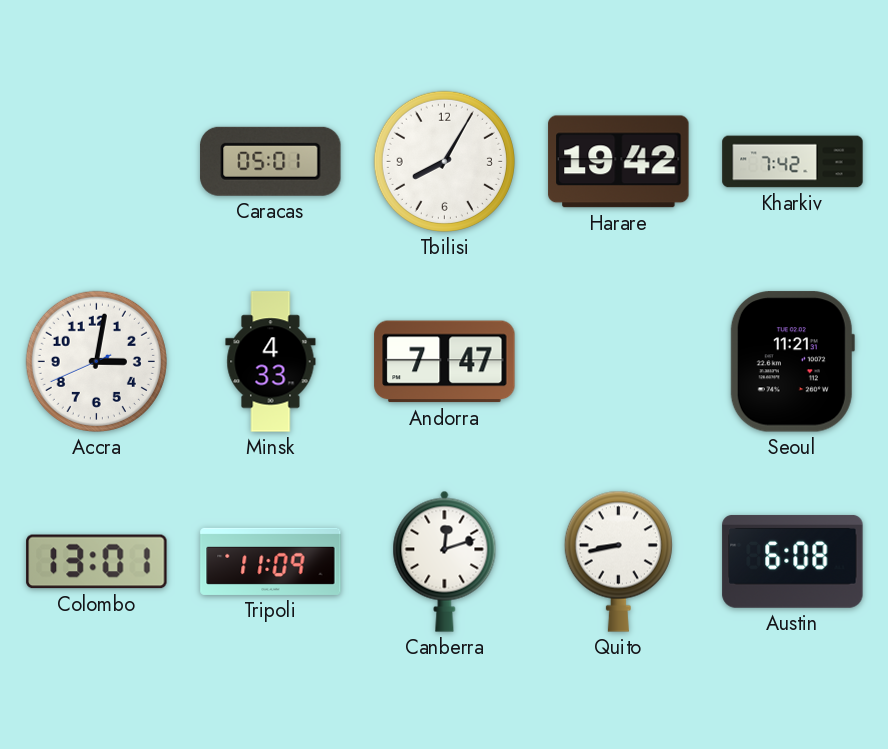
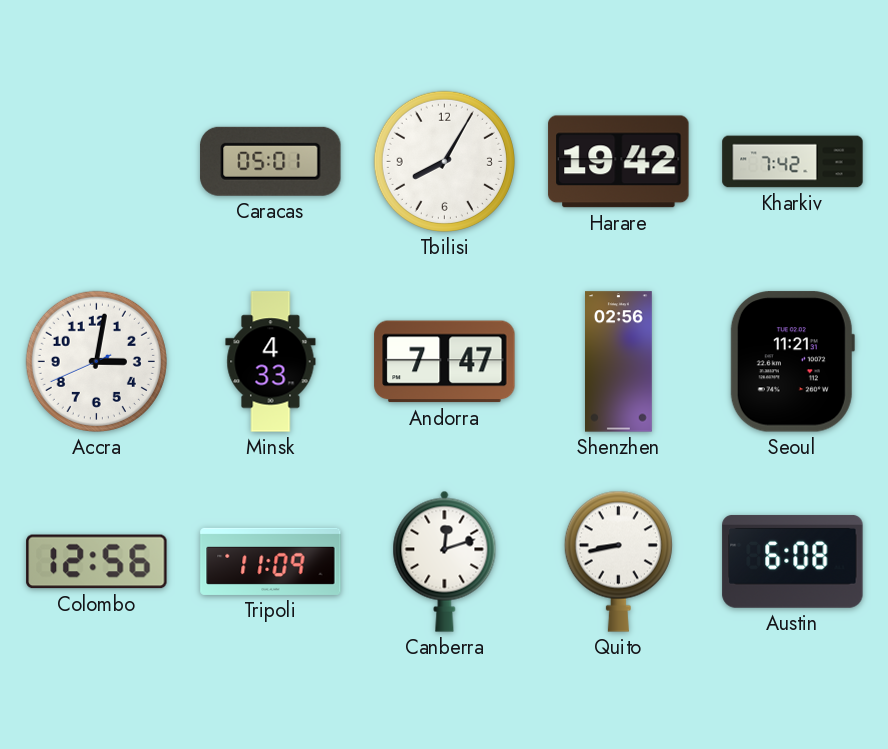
Shenzhen: none -> 02:56 (619, 362)
Colombo: 13:01 -> 12:56 (97, 562)
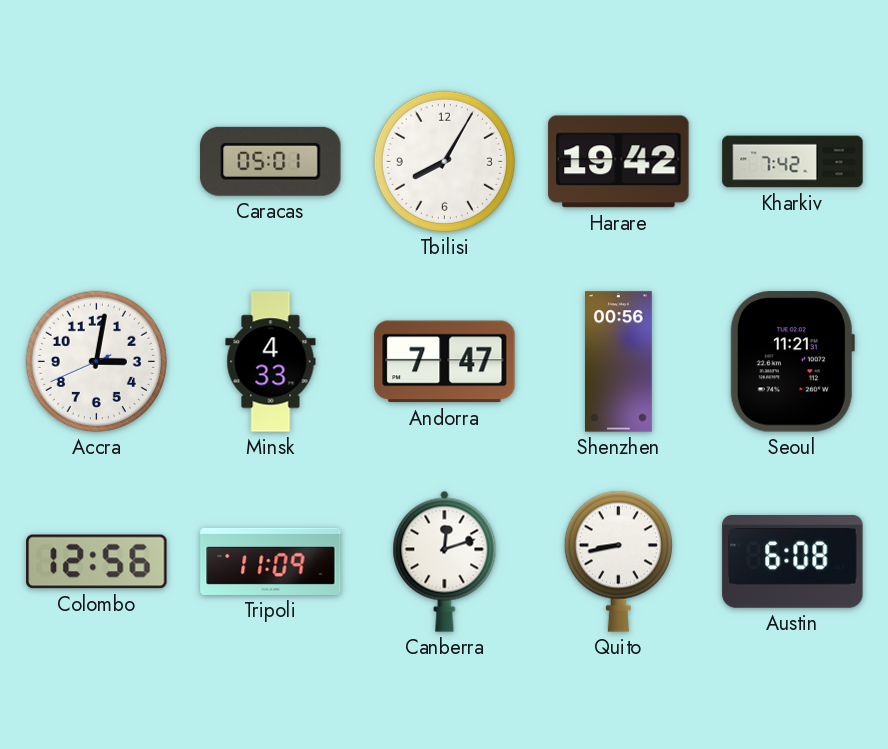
Shenzhen: 02:56 -> 00:56 (619, 362)
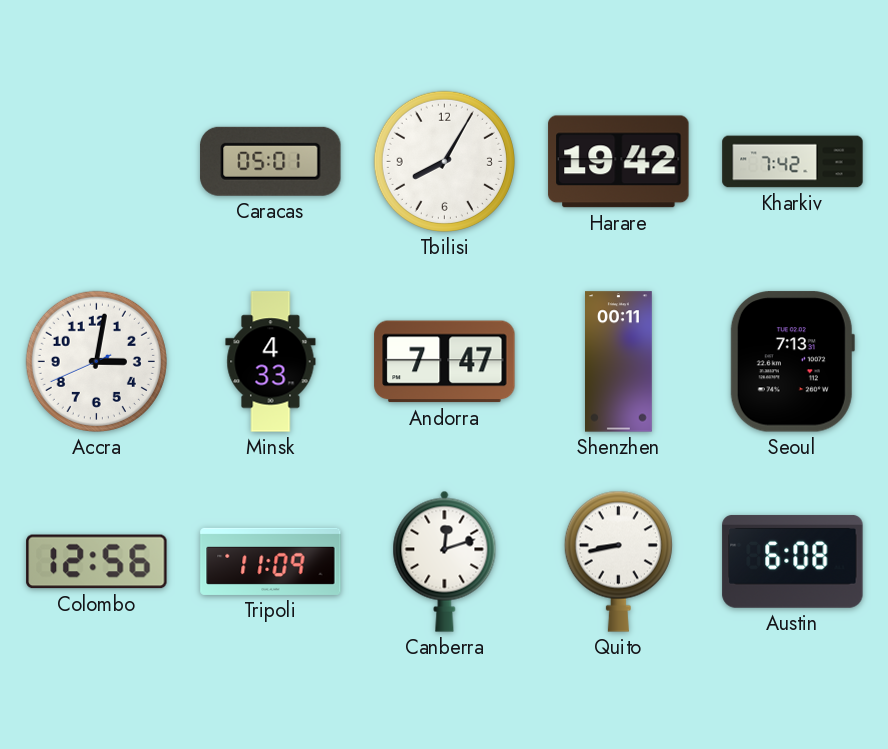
Shenzhen: 00:56 -> 00:11 (619, 362)
Seoul: 11:21 -> 7:13 (792, 362)
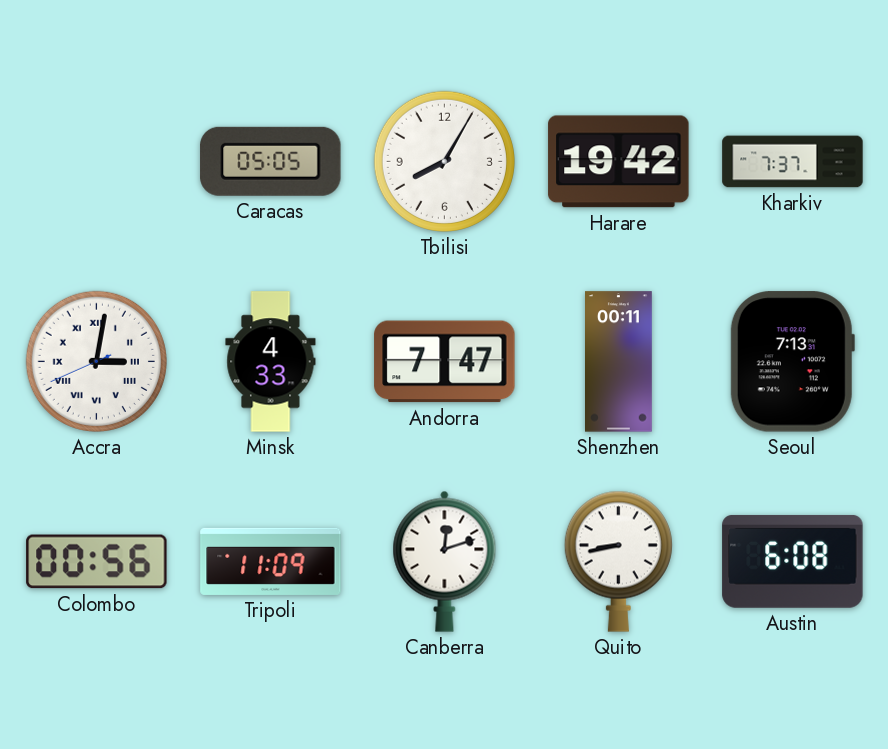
Caracas: 05:01 -> 05:05 (271, 161)
Kharkiv: 7:42 -> 7:37 (793, 162)
Accra numerals: Arabic -> Roman (96, 361)
Colombo: 12:56 -> 00:56 (97, 562)
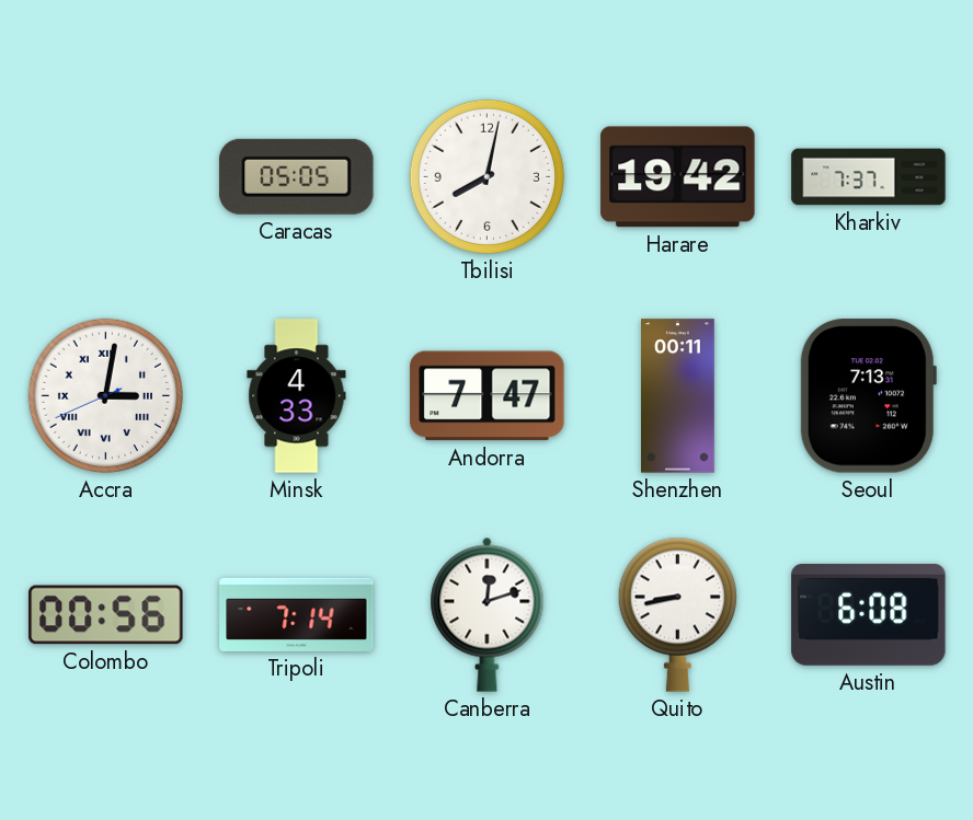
Tbilisi: 8:05 -> 8:02 (486, 176)
Tripoli: 11:09 -> 7:14 (297, 614)
